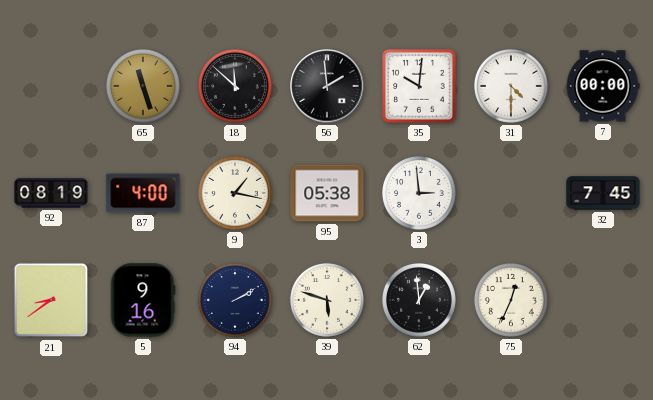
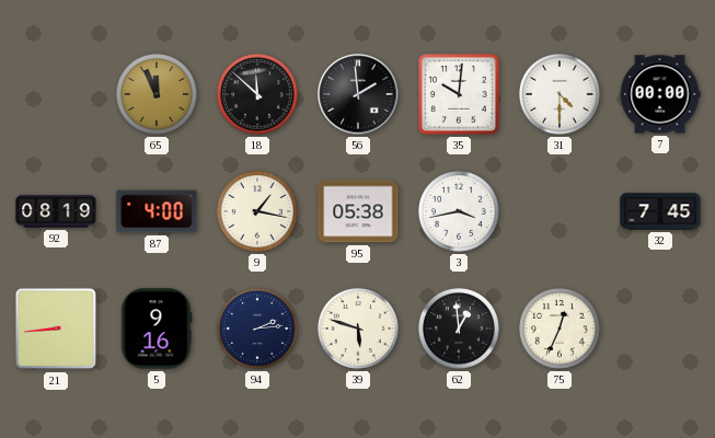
65: 11:27 -> 11:56 (157, 94)
3: 2:59 -> 3:43 (459, 211)
21: 8:39 -> 8:44 (56, 328)
94: 2:10 -> 2:14 (257, 328)
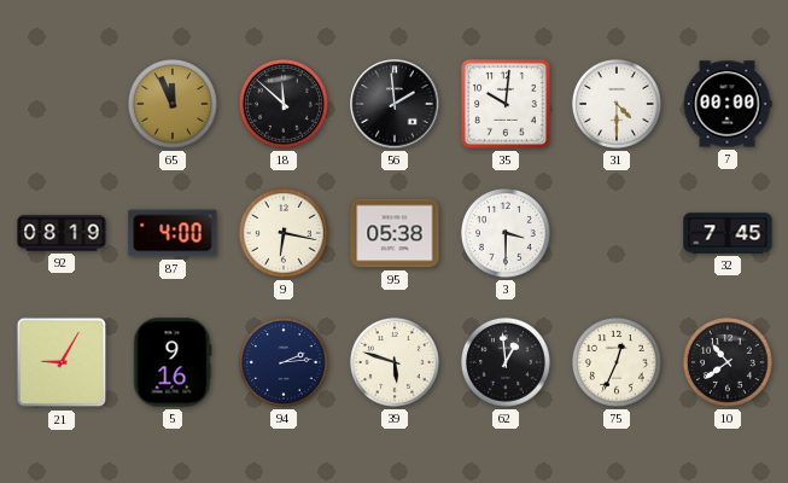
9: 1:17 -> 6:17 (284, 233)
3: 3:43 -> 3:30 (506, 233)
21: 8:44 -> 9:05 (62, 362)
10: none -> 10:39 (728, 362)
